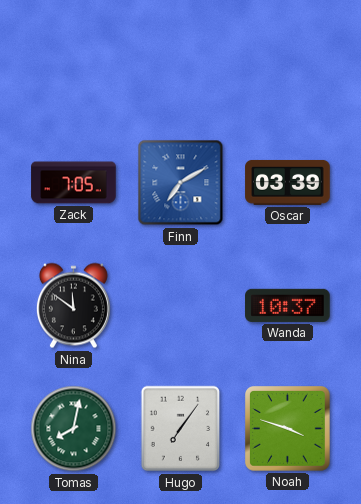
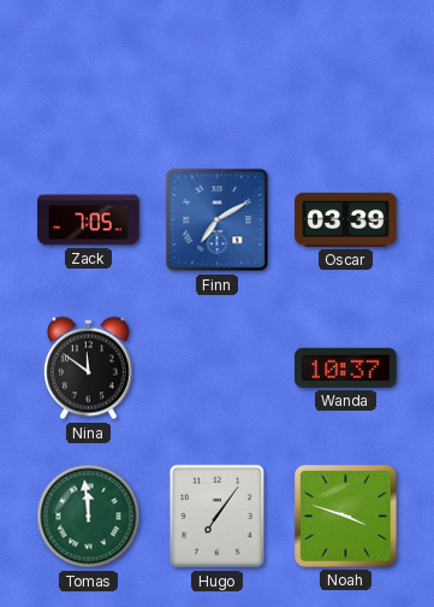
Tomas: 8:02 -> 11:59 (89, 517)
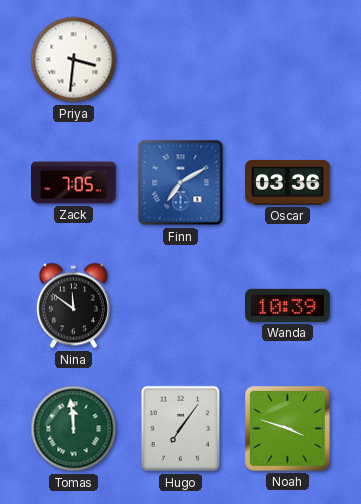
Priya: none -> 3:31 (74, 60)
Oscar: 03:39 -> 03:36 (288, 182)
Wanda: 10:37 -> 10:39 (288, 305)
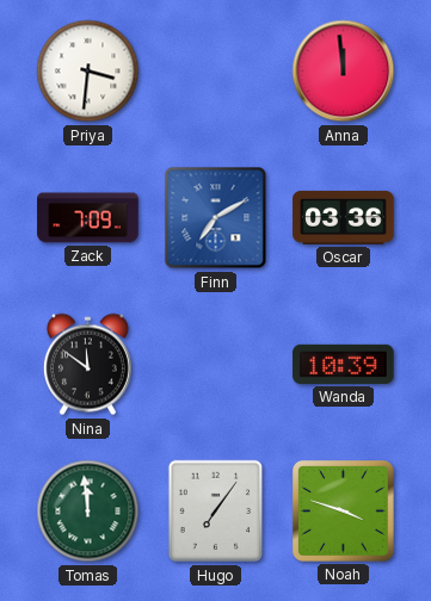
Anna: none -> 11:59 (344, 72)
Zack: 7:05 -> 7:09 (88, 218)
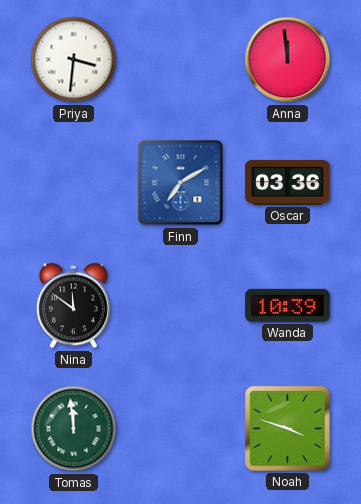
Zack: 7:09 -> none (88, 218)
Hugo: 7:06 -> none (216, 512)
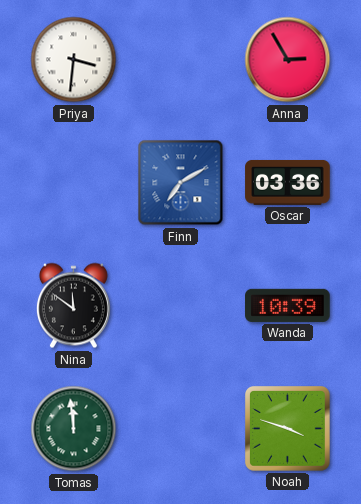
Anna: 11:59 -> 2:55 (288, 60)
